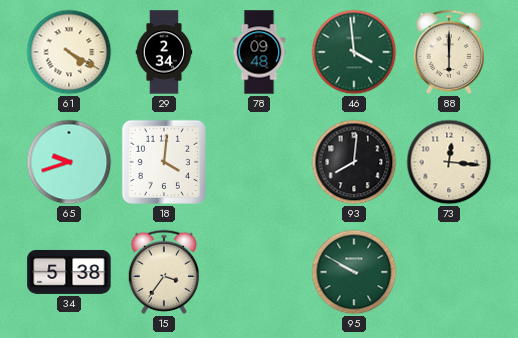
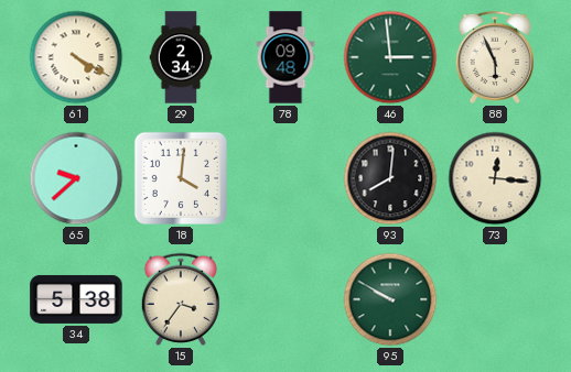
46: 3:59 -> 2:59 (390, 57)
88: 6:00 -> 5:56 (494, 57)
65: 9:42 -> 9:38 (76, 178)
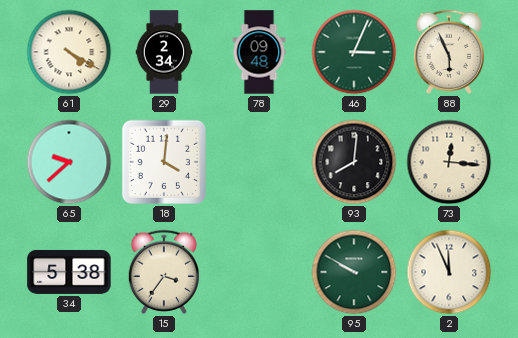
46: 2:59 -> 3:04 (354, 52)
2: none -> 11:56 (449, 272)
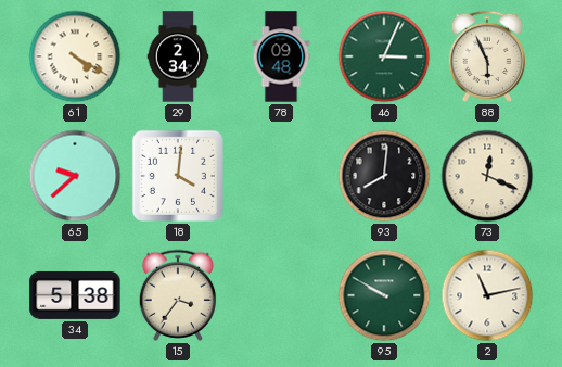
73: 12:16 -> 12:19 (487, 176)
2: 11:56 -> 11:13 (487, 295)
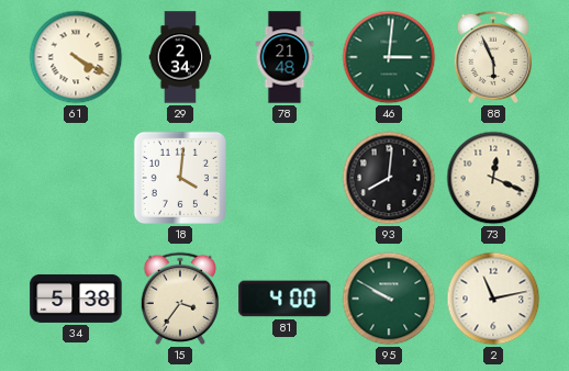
78: 09:48 -> 21:48 (284, 57)
46: 3:04 -> 3:01 (389, 57)
65: 9:38 -> none (75, 176)
81: none -> 4:00 (284, 299)
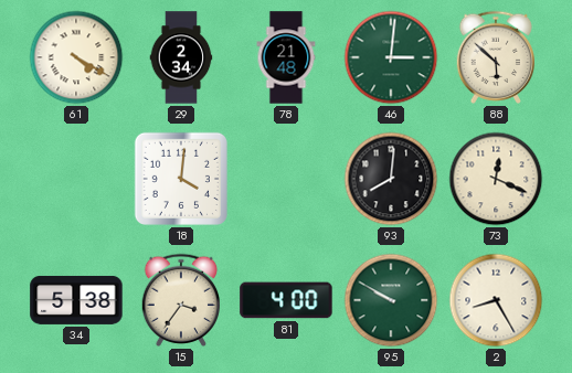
88: 5:56 -> 5:52 (495, 57)
2: 11:13 -> 8:25 (496, 300)
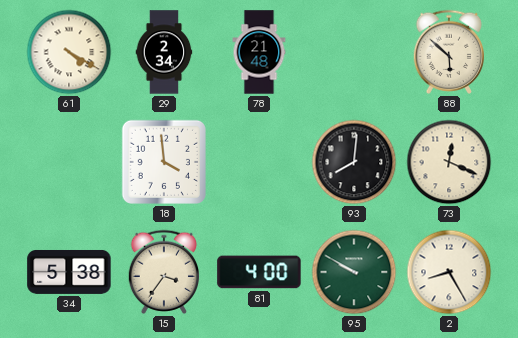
46: 3:01 -> none (391, 57)
18: 4:01 -> 3:59 (164, 162)
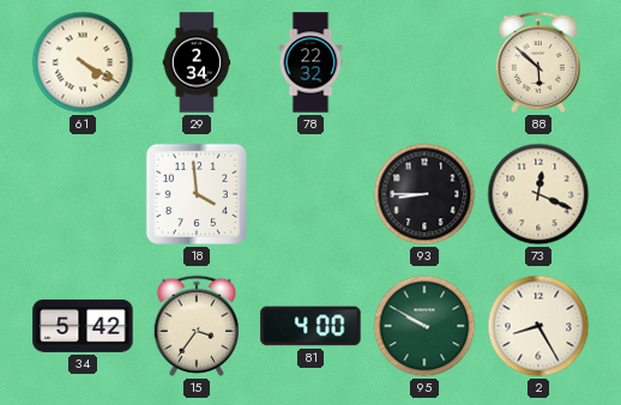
78: 21:48 -> 22:32 (310, 62)
93: 8:01 -> 8:45 (424, 194)
34: 5:38 -> 5:42 (83, 326)
